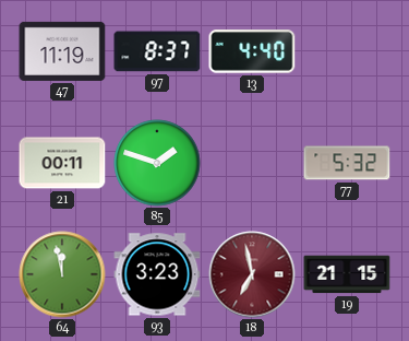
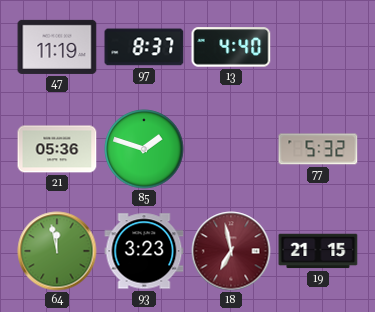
21: 00:11 -> 05:36 (57, 149)
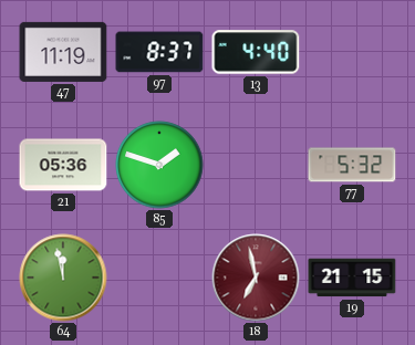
93: 3:23 -> none (144, 251)
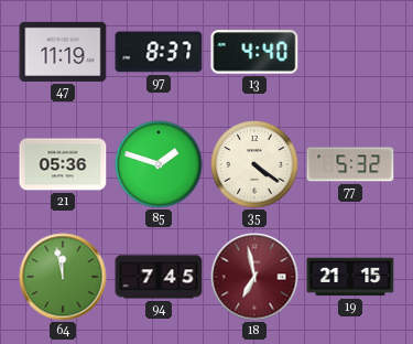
35: none -> 4:21 (254, 164)
94: none -> 7:45 (159, 277)
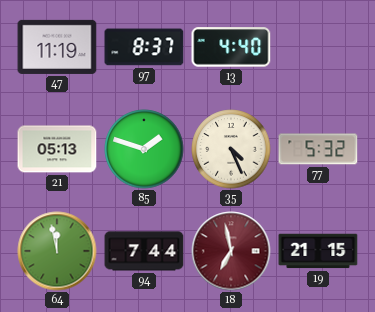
21: 05:36 -> 05:13 (57, 149)
35: 4:21 -> 4:26 (231, 149)
94: 7:45 -> 7:44 (144, 251)
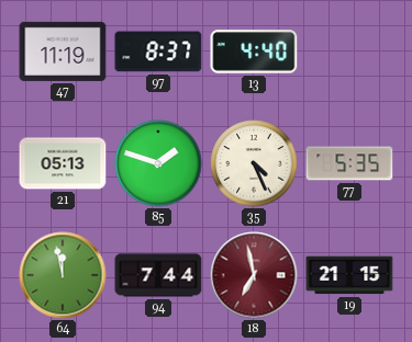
77: 5:32 -> 5:35 (349, 163)
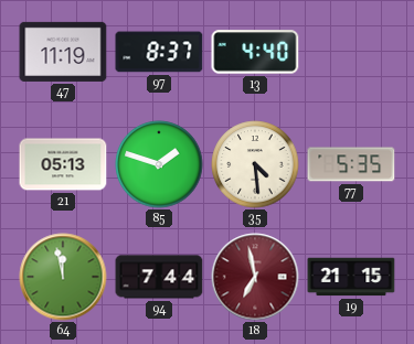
35: 4:26 -> 4:29 (255, 164)
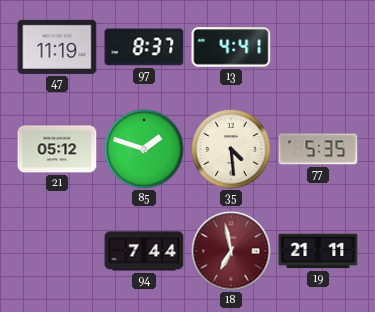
13: 4:40 -> 4:41 (231, 47)
21: 05:13 -> 05:12 (57, 149)
64: 11:58 -> none (63, 277)
19: 21:15 -> 21:11 (318, 251)
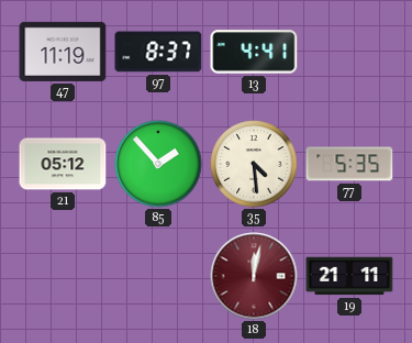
85: 1:48 -> 1:53 (158, 164)
94: 7:44 -> none (144, 251)
18: 6:58 -> 12:02 (254, 276)
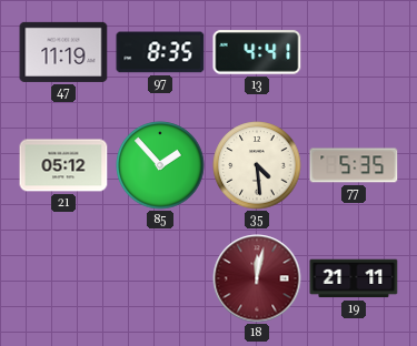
97: 8:37 -> 8:35 (160, 52)
